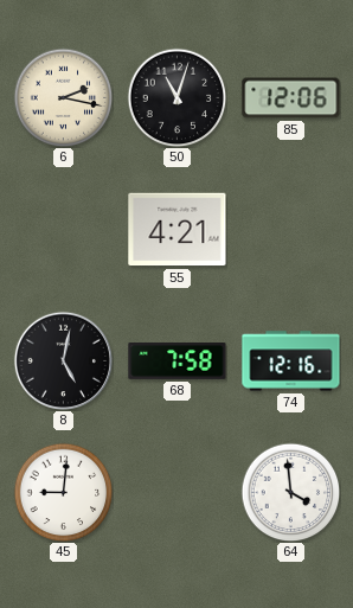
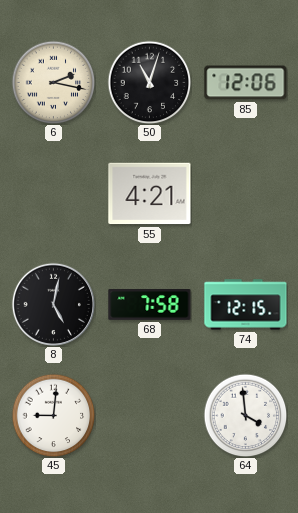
74: 12:16 -> 12:15 (246, 305)
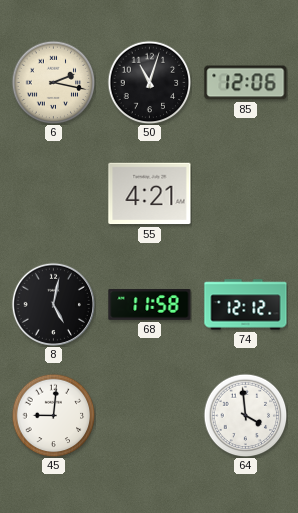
68: 7:58 -> 11:58 (150, 305)
74: 12:15 -> 12:12 (246, 305)
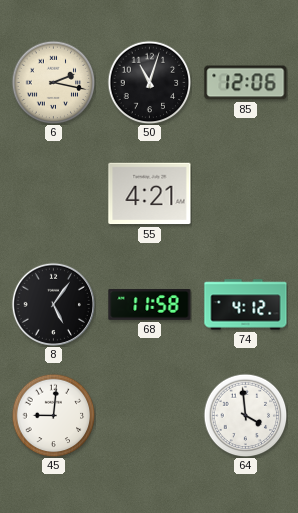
8: 5:02 -> 5:06 (53, 304)
74: 12:12 -> 4:12 (246, 305)
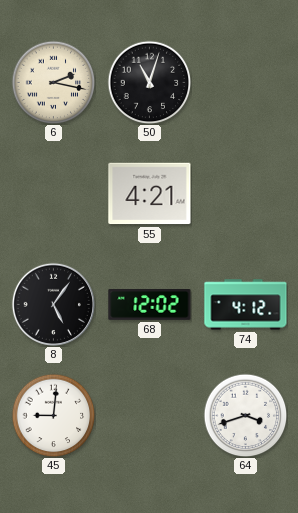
85: 12:06 -> none (246, 83)
68: 11:58 -> 12:02 (150, 305)
64: 3:59 -> 3:42 (245, 415)
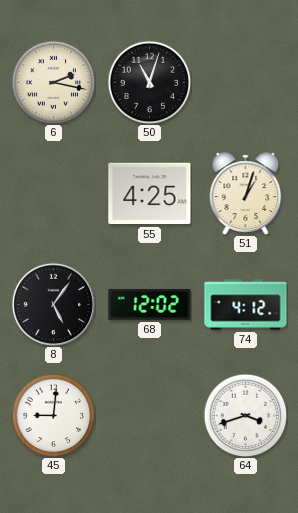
55: 4:21 -> 4:25 (150, 194)
51: none -> 1:03 (246, 194)
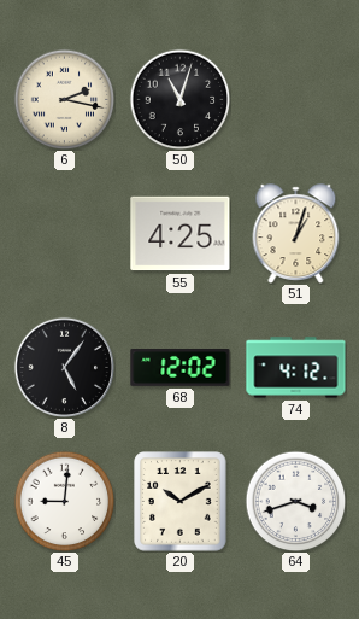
20: none -> 10:10 (181, 502)
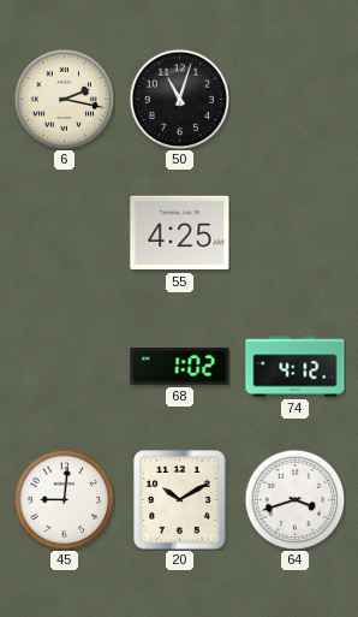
51: 1:03 -> none (296, 234)
8: 5:06 -> none (64, 367)
68: 12:02 -> 1:02 (180, 367)
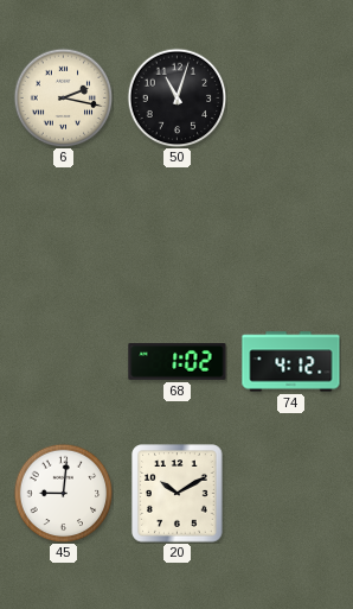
55: 4:25 -> none (180, 233)
64: 3:42 -> none (294, 499)
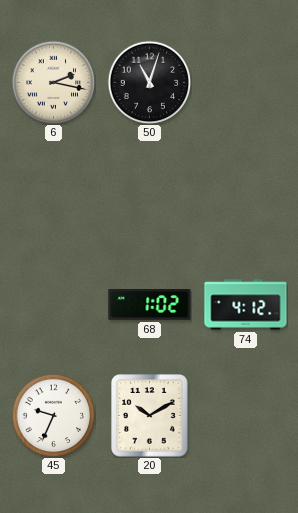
45: 9:01 -> 9:34 (53, 415)
